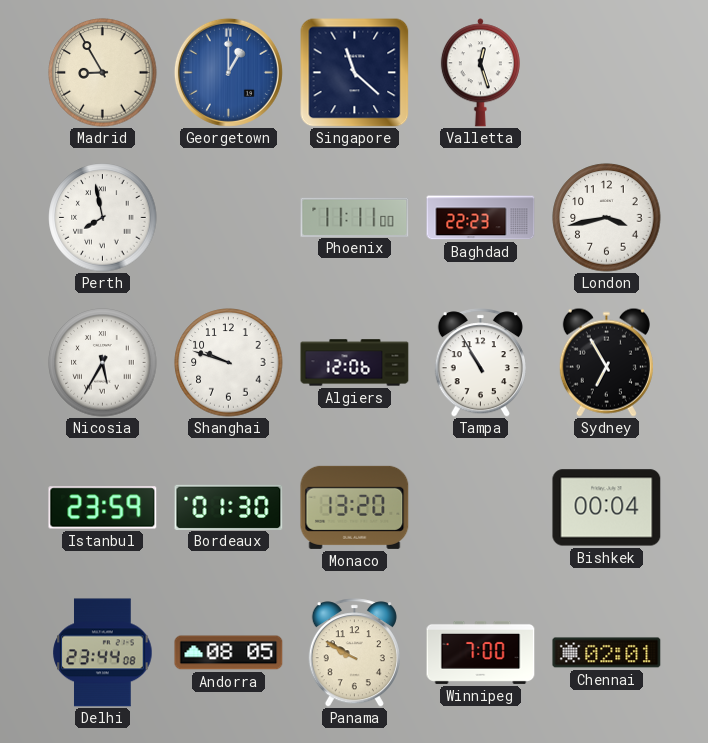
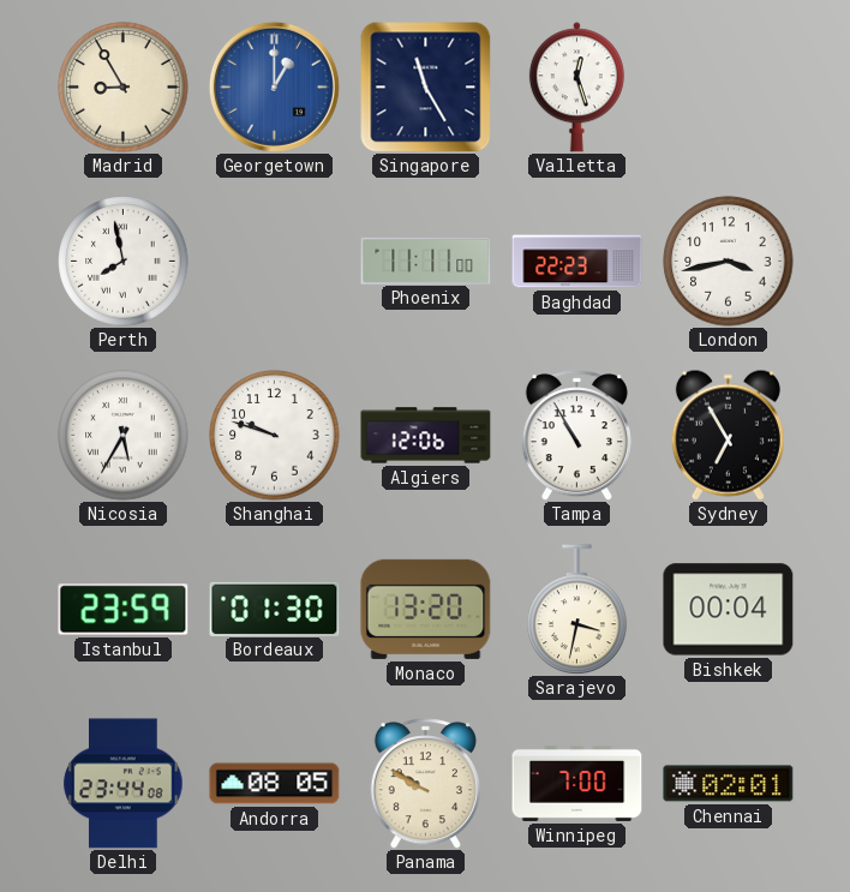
Singapore: 11:22 -> 11:25 (425, 86)
Sarajevo: none -> 3:32 (577, 610)
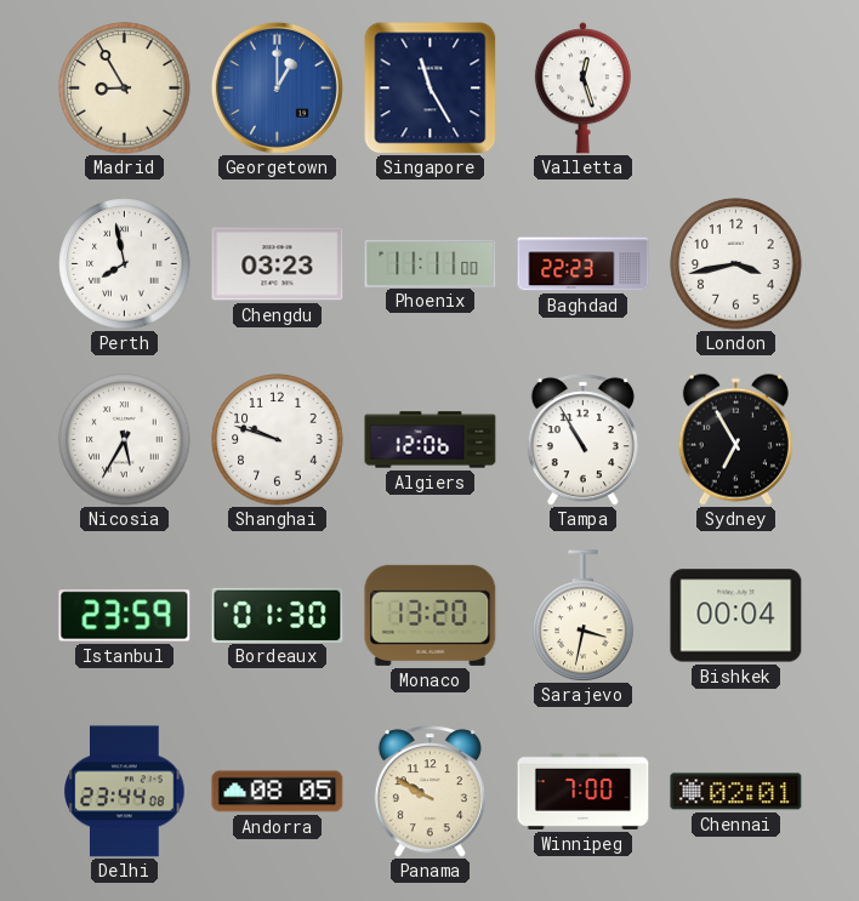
Chengdu: none -> 03:23 (278, 264)
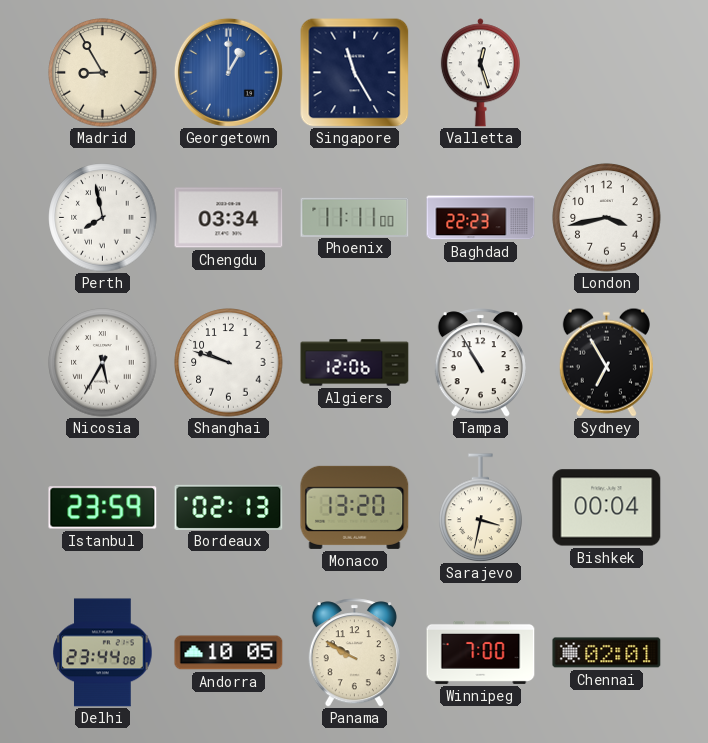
Chengdu: 03:23 -> 03:34 (229, 218)
Bordeaux: 01:30 -> 02:13 (229, 507)
Andorra: 08:05 -> 10:05 (229, 653)
